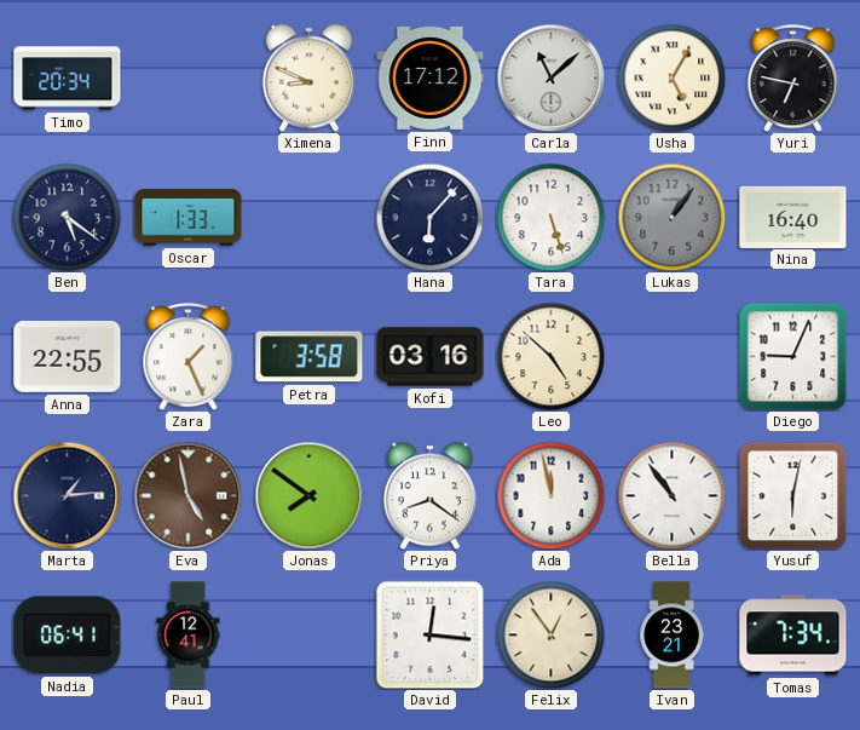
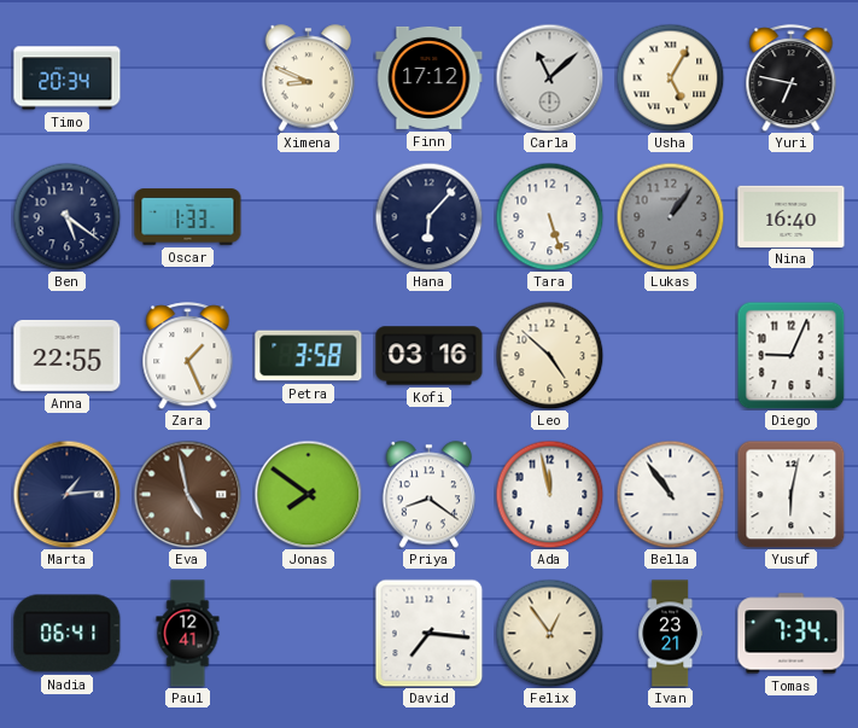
David: 12:16 -> 7:16 (428, 633)
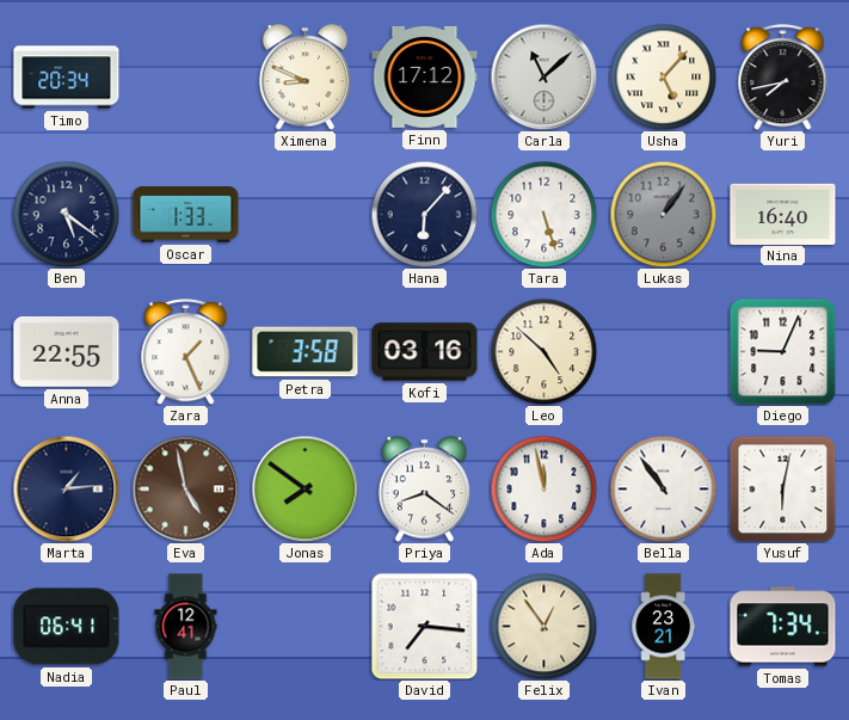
Usha: 5:05 -> 5:07 (663, 76)
Yuri: 6:47 -> 7:43 (783, 78)
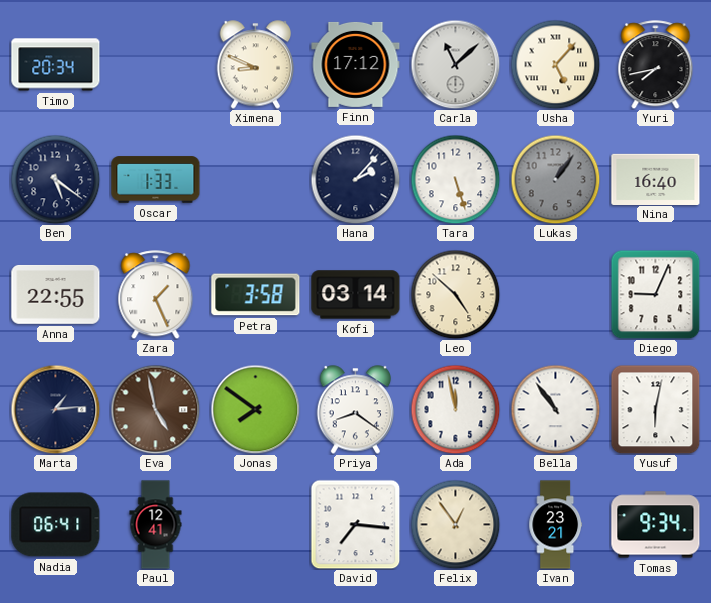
Hana: 6:07 -> 2:07 (355, 179)
Kofi: 03:16 -> 03:14 (356, 295)
Tomas: 7:34 -> 9:34 (656, 525)
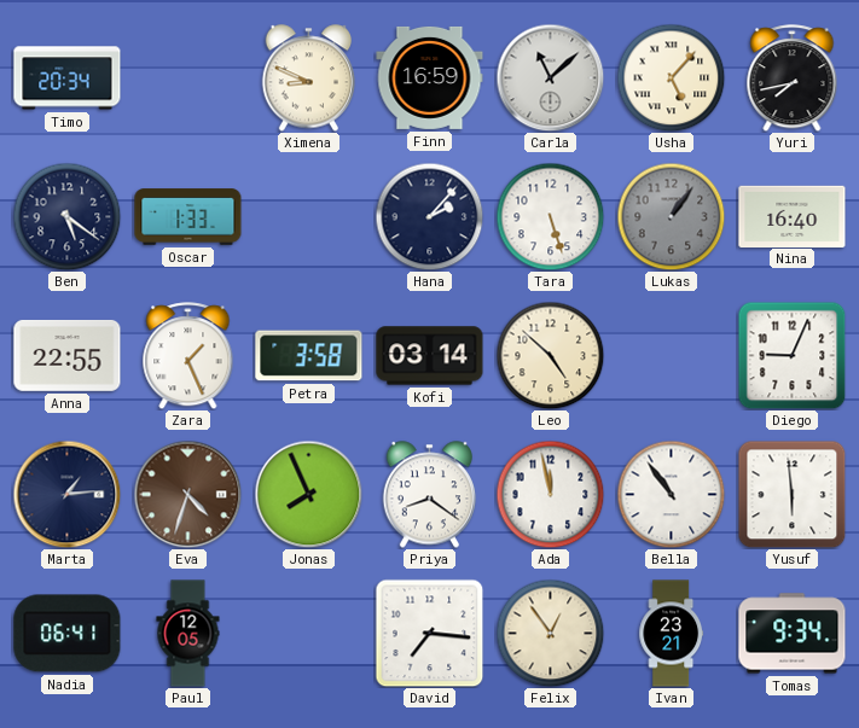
Finn: 17:12 -> 16:59 (430, 77)
Eva: 4:58 -> 4:33 (187, 494)
Jonas: 7:51 -> 7:56 (308, 494)
Yusuf: 6:02 -> 5:59 (791, 494)
Paul: 12:41 -> 12:05 (188, 634)
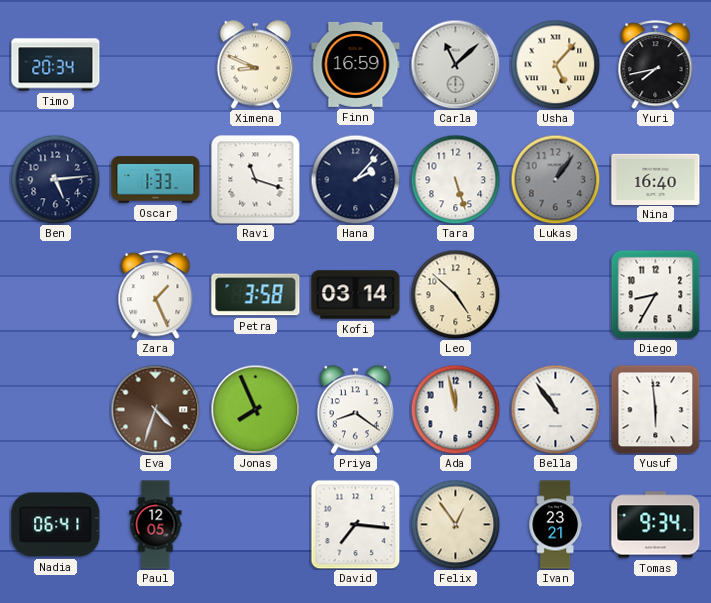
Ben: 5:21 -> 5:14 (55, 179)
Ravi: none -> 11:18 (256, 180)
Anna: 22:55 -> none (68, 355)
Diego: 9:04 -> 8:35 (655, 294)
Marta: 1:14 -> none (66, 494)
